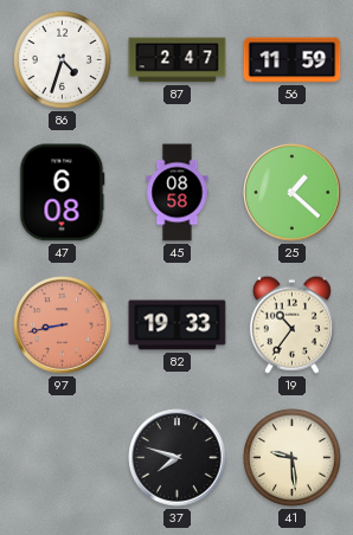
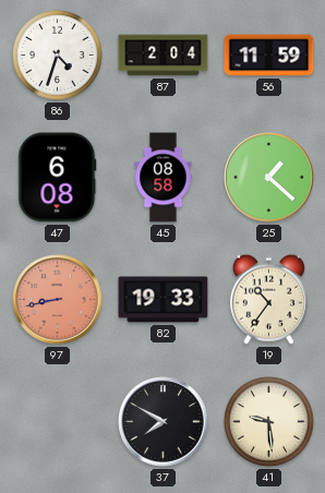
87: 2:47 -> 2:04 (164, 56)
37: 7:48 -> 7:50 (164, 422)
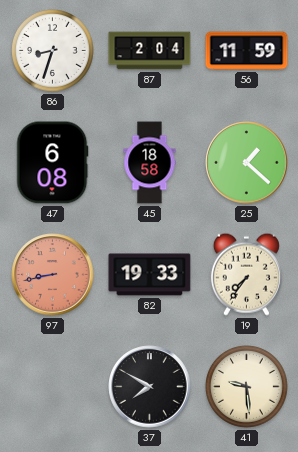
86: 4:33 -> 8:33 (53, 51)
45: 08:58 -> 18:58 (150, 163)
19: 10:36 -> 7:36 (246, 274)
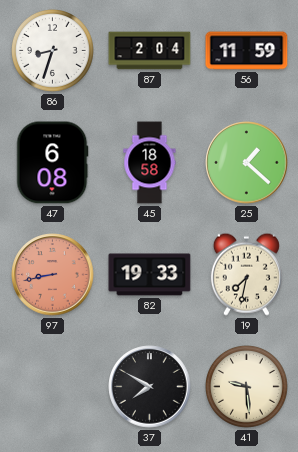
19: 7:36 -> 7:32 (246, 274)
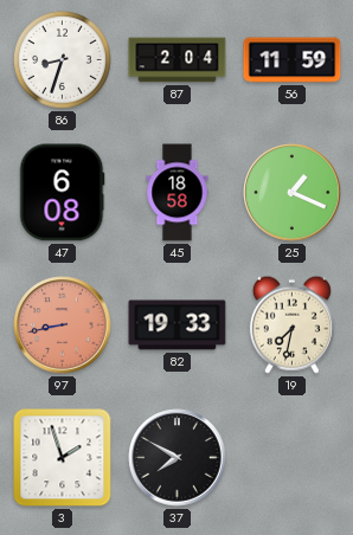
25: 1:22 -> 1:19 (293, 193)
3: none -> 1:57 (63, 458)
41: 9:29 -> none (247, 387)
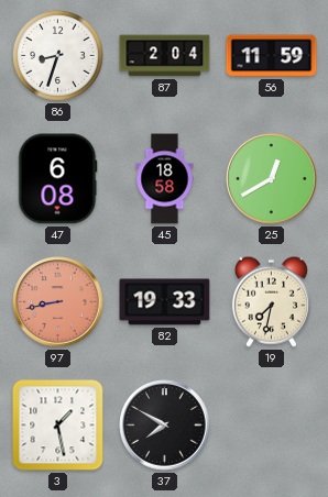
25: 1:19 -> 12:40 (272, 179)
3: 1:57 -> 1:28 (58, 426)
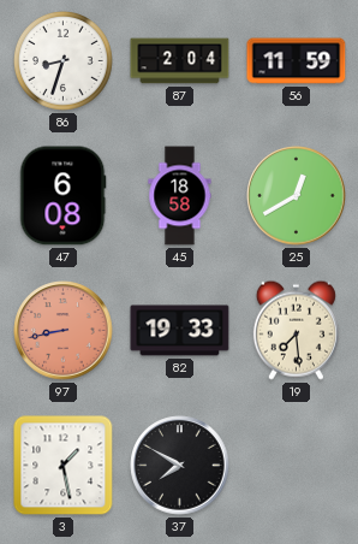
19: 7:32 -> 7:29 (296, 330)
